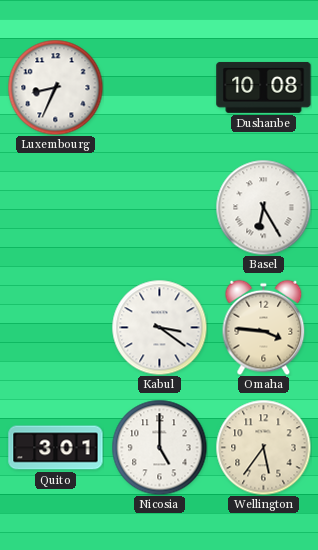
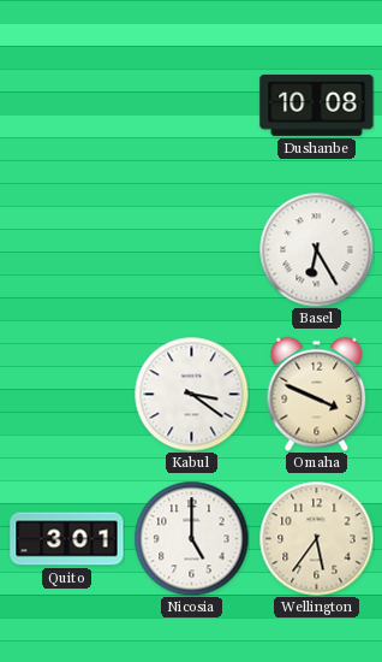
Luxembourg: 8:34 -> none (55, 87)
Omaha: 3:46 -> 3:49 (317, 394)
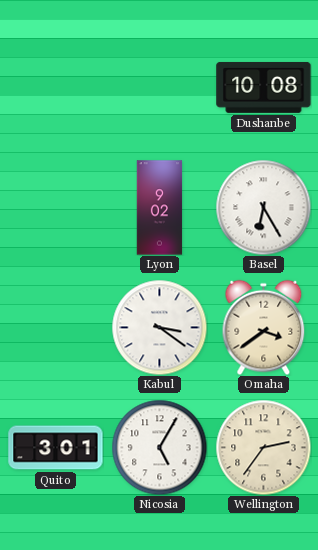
Lyon: none -> 9:02 (160, 208)
Omaha: 3:49 -> 3:39 (264, 327)
Nicosia: 5:00 -> 5:05 (159, 447)
Wellington: 5:36 -> 2:36 (263, 447)
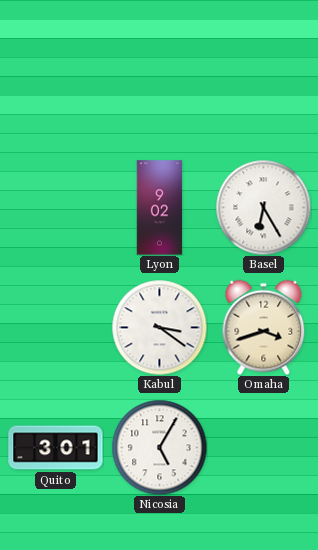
Dushanbe: 10:08 -> none (264, 87)
Omaha: 3:39 -> 3:42 (264, 327)
Wellington: 2:36 -> none (263, 447)
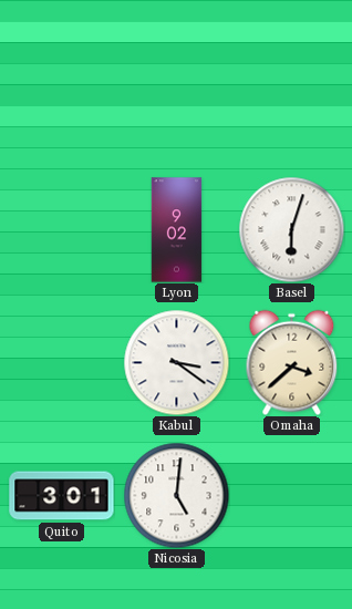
Basel: 6:25 -> 6:03 (291, 229)
Omaha: 3:42 -> 3:38 (292, 362)
Nicosia: 5:05 -> 5:01 (176, 495)
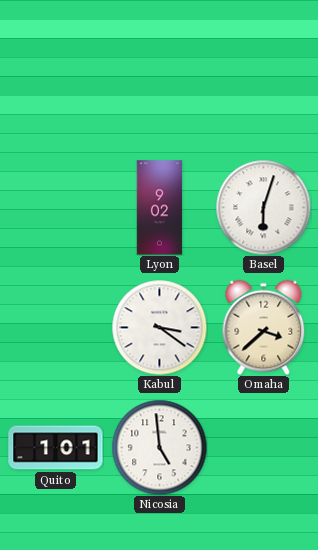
Quito: 3:01 -> 1:01 (56, 448)
Nicosia: 5:01 -> 4:59 (159, 447)
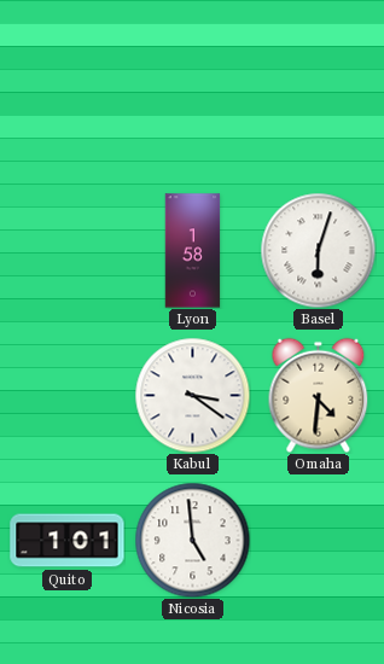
Lyon: 9:02 -> 1:58 (193, 251)
Omaha: 3:38 -> 4:31 (319, 395)
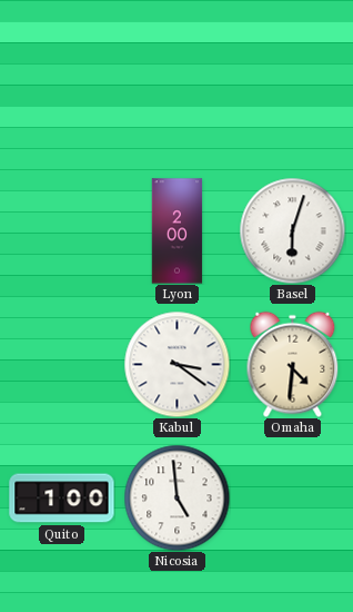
Lyon: 1:58 -> 2:00 (178, 231)
Quito: 1:01 -> 1:00 (62, 499)
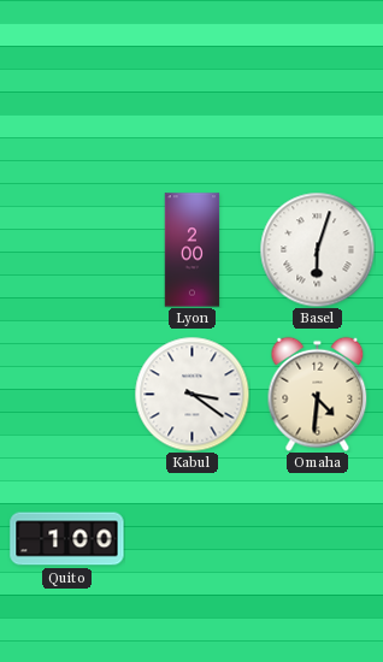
Nicosia: 4:59 -> none (176, 497)
